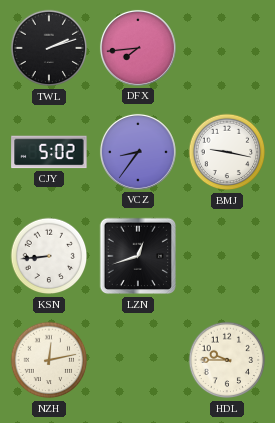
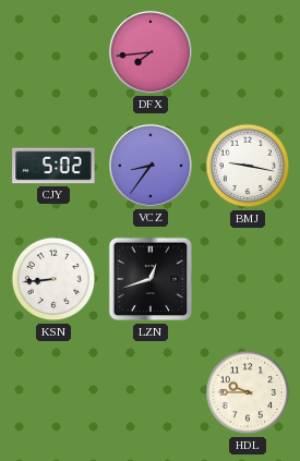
TWL: 2:12 -> none (49, 48)
NZH: 12:13 -> none (49, 360)
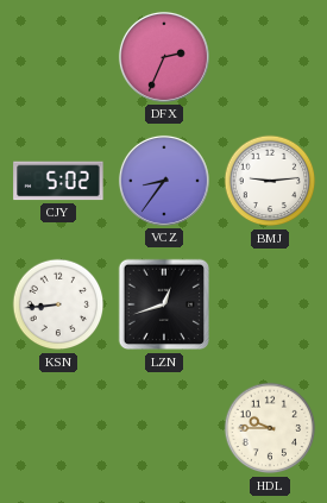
DFX: 7:44 -> 2:34 (164, 57)
BMJ: 9:17 -> 9:14 (270, 181)
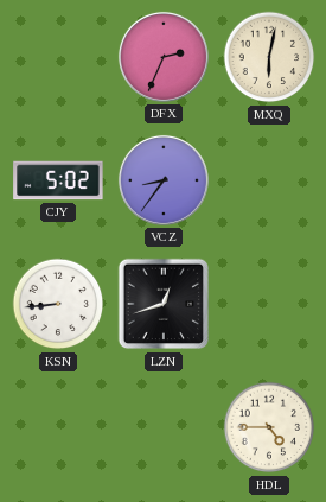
MXQ: none -> 6:02 (269, 57)
BMJ: 9:14 -> none (270, 181)
HDL: 9:45 -> 4:45 (269, 427)
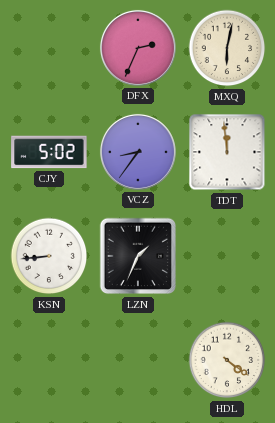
TDT: none -> 11:59 (227, 152)
LZN: 12:42 -> 1:34 (138, 256)
HDL: 4:45 -> 4:21 (227, 360)
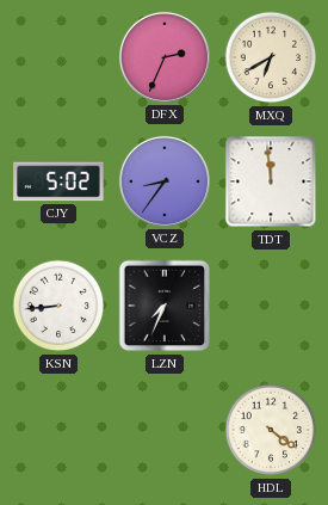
MXQ: 6:02 -> 6:40 (271, 57)
LZN: 1:34 -> 7:34 (165, 306)
